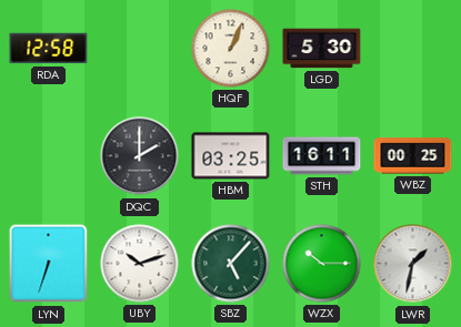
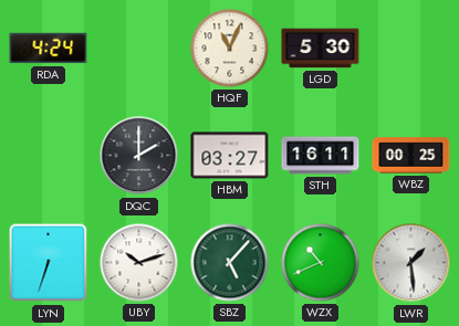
RDA: 12:58 -> 4:24 (49, 49)
HQF: 1:04 -> 11:04 (230, 49)
HBM: 03:25 -> 03:27 (230, 156)
WZX: 10:15 -> 10:41 (321, 263)
LWR: 1:32 -> 1:29 (411, 263)
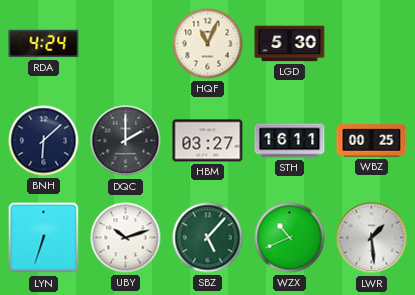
BNH: none -> 6:08 (44, 141)
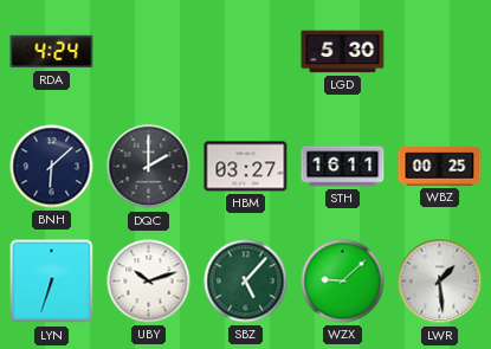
HQF: 11:04 -> none (208, 44)
WZX: 10:41 -> 9:08 (343, 282)
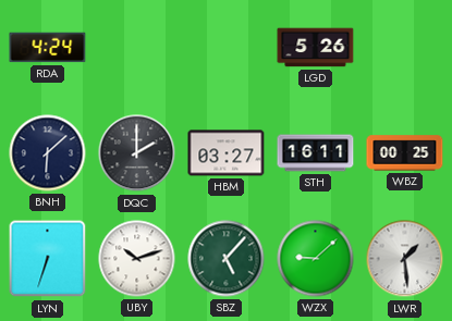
LGD: 5:30 -> 5:26 (316, 48)
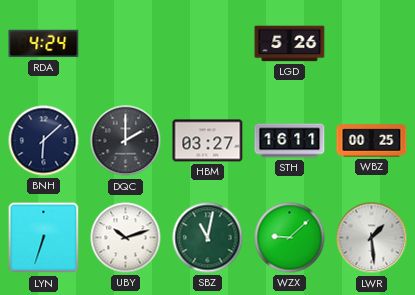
SBZ: 5:07 -> 11:02 (208, 238)
